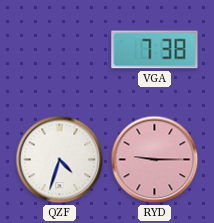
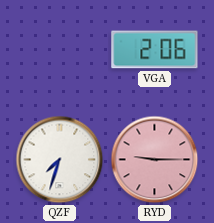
VGA: 7:38 -> 2:06 (155, 50)
QZF: 4:33 -> 7:33 (60, 160)
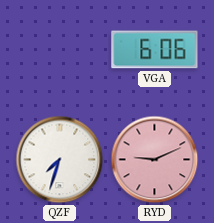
VGA: 2:06 -> 6:06 (155, 50)
RYD: 9:15 -> 9:11 (155, 160)
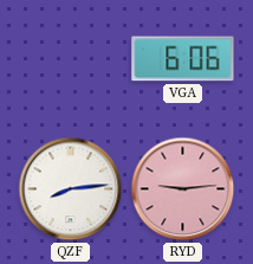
QZF: 7:33 -> 8:14 (71, 189)
RYD: 9:11 -> 9:14 (183, 189)
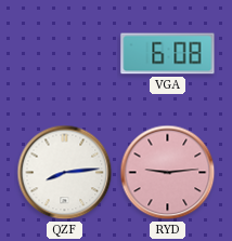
VGA: 6:06 -> 6:08 (168, 54)
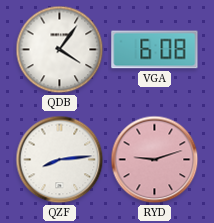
QDB: none -> 4:06 (60, 50)
RYD: 9:14 -> 9:12 (155, 160)
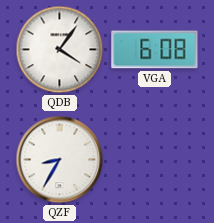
QZF: 8:14 -> 8:35 (60, 160)
RYD: 9:12 -> none (155, 160)
